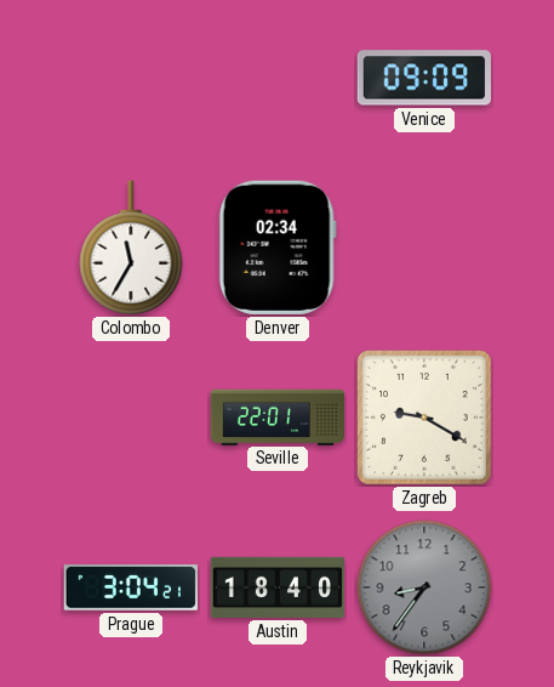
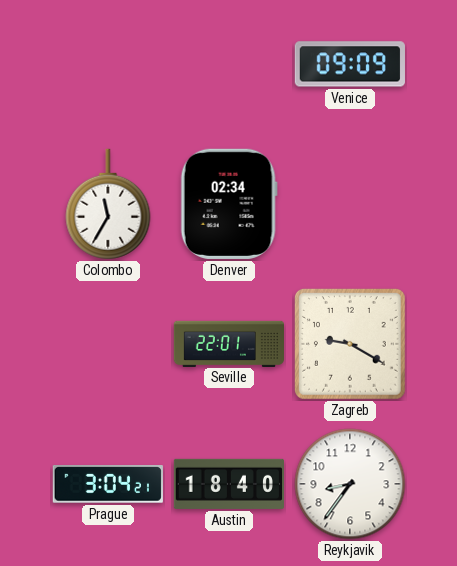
Reykjavik dial: grey -> white (350, 484)
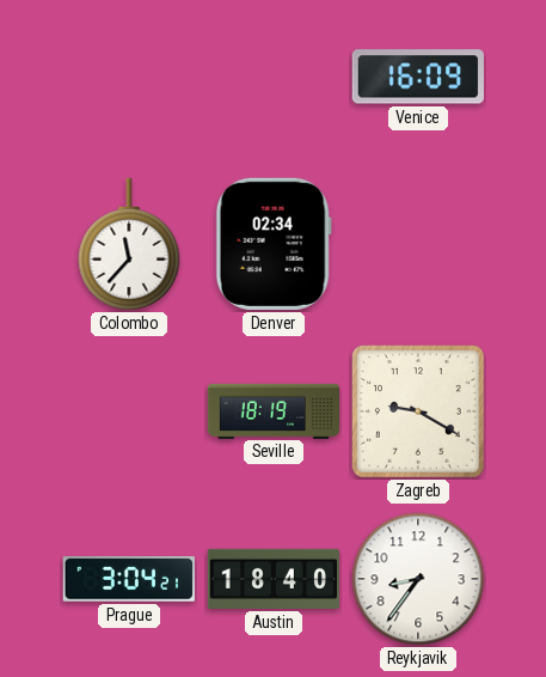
Venice: 09:09 -> 16:09 (418, 77)
Colombo: 11:35 -> 11:37 (129, 244)
Seville: 22:01 -> 18:19 (272, 410)
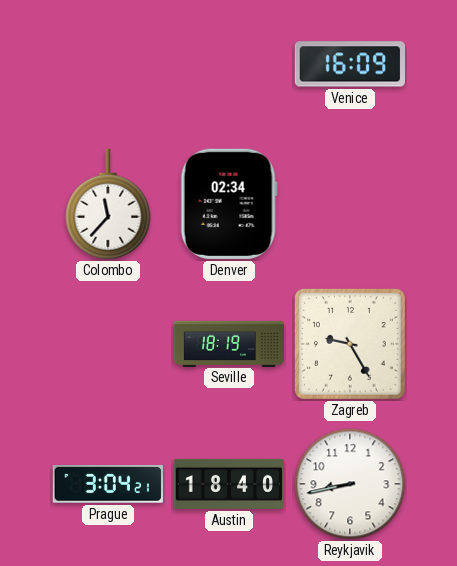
Zagreb: 9:20 -> 9:25 (350, 344)
Reykjavik: 8:36 -> 8:43 (350, 484)
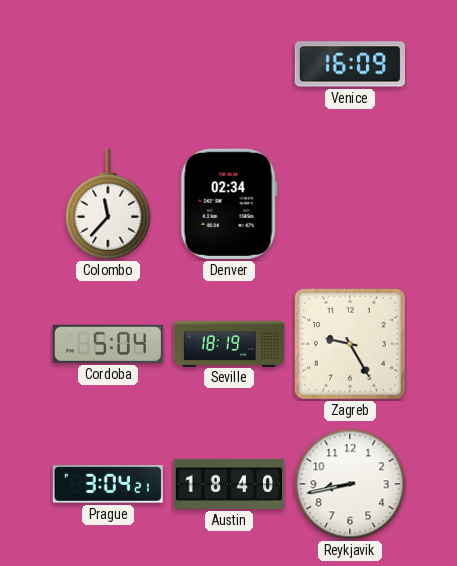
Cordoba: none -> 5:04 (108, 344)
